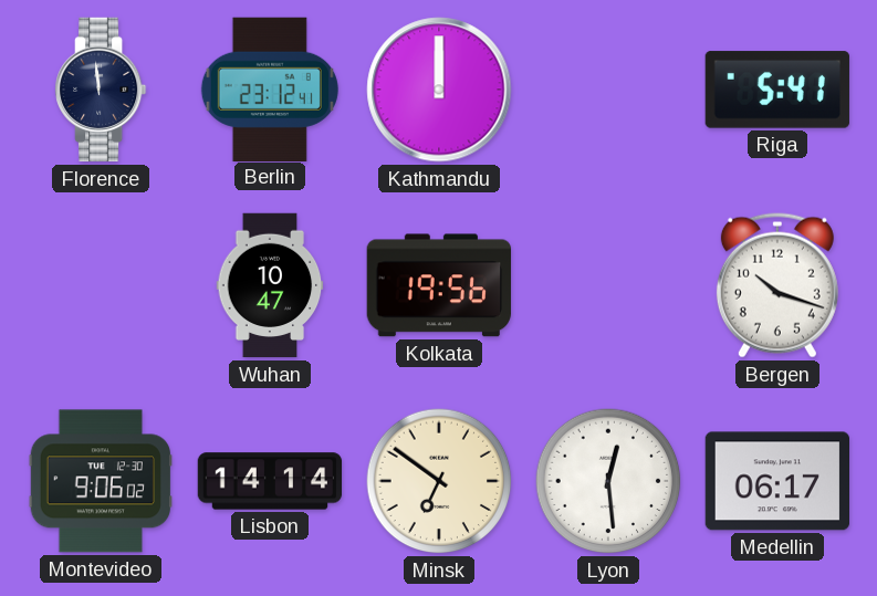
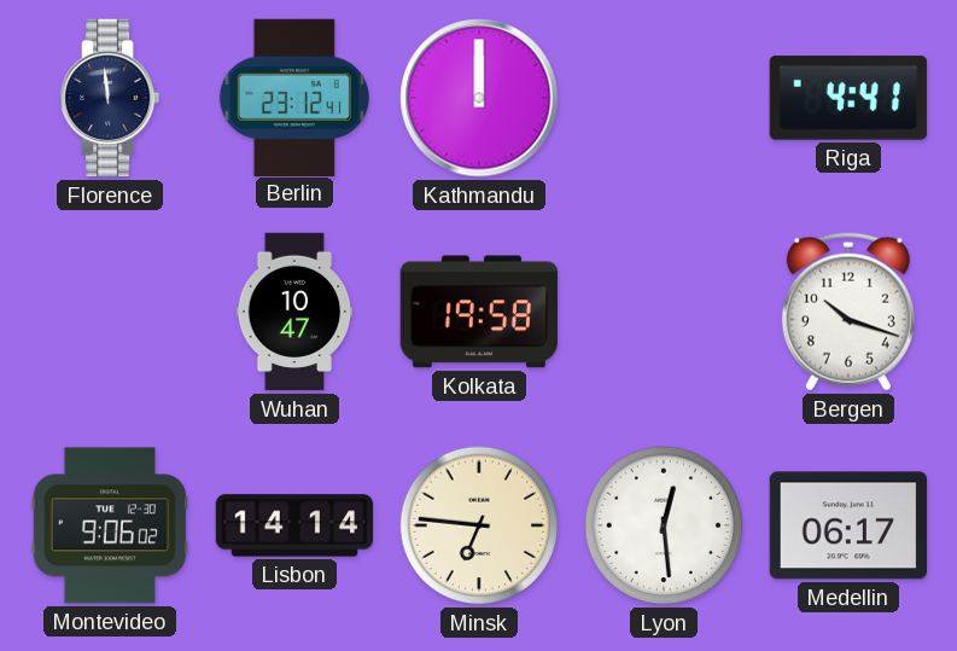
Riga: 5:41 -> 4:41 (848, 98)
Kolkata: 19:56 -> 19:58 (478, 312)
Minsk: 6:51 -> 6:46 (479, 525)
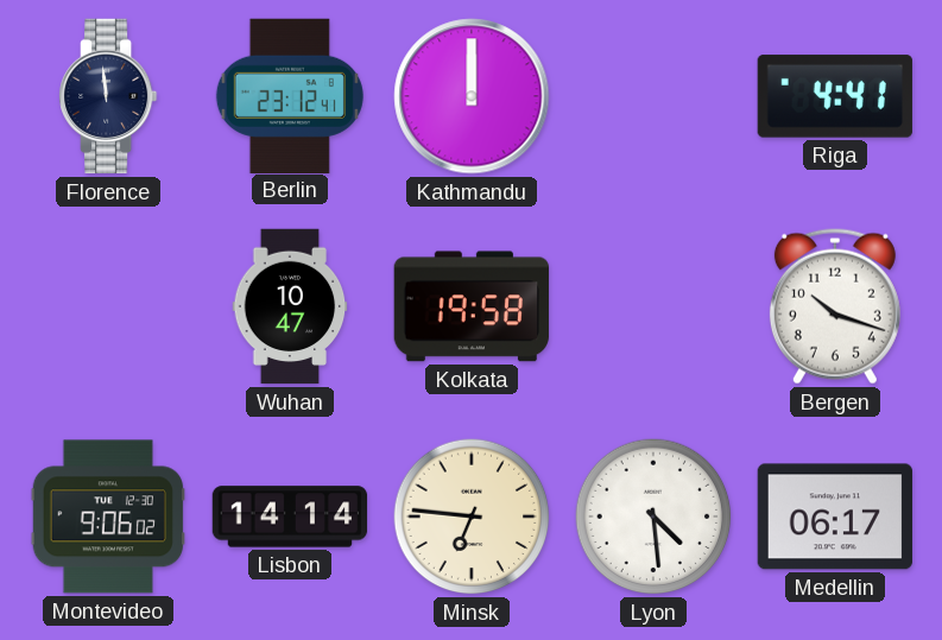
Lyon: 12:29 -> 4:29 (653, 517)
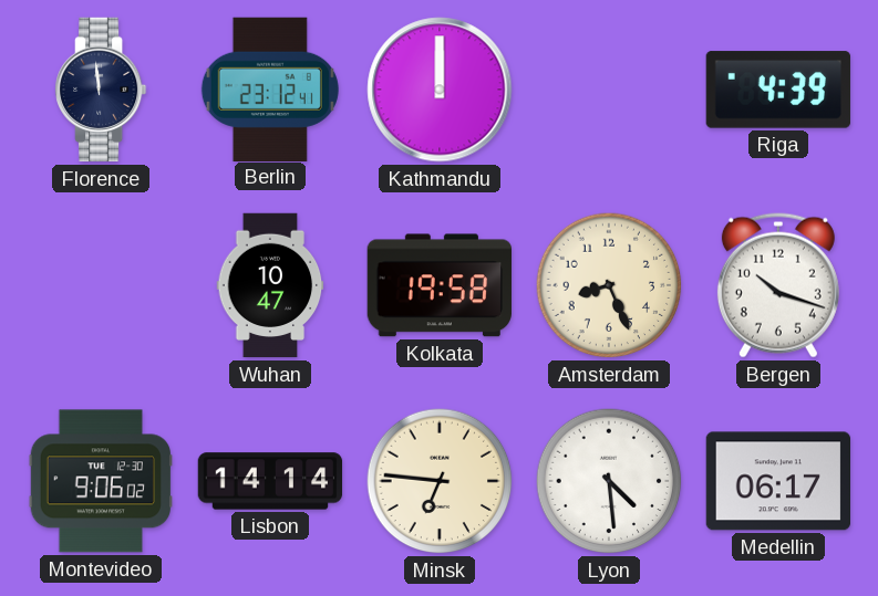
Riga: 4:41 -> 4:39 (778, 90)
Amsterdam: none -> 8:26 (609, 285)
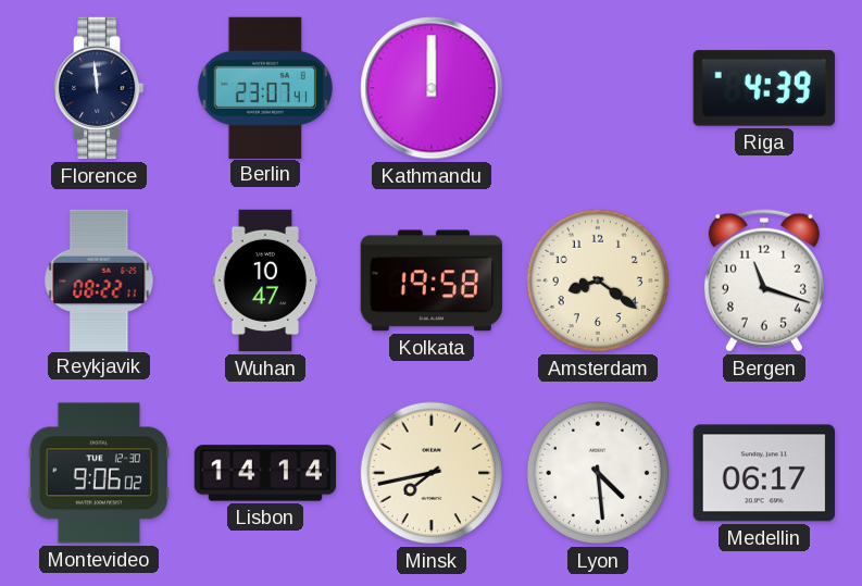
Berlin: 23:12 -> 23:07 (265, 87)
Reykjavik: none -> 08:22 (99, 279)
Amsterdam: 8:26 -> 8:21 (598, 280)
Bergen: 10:18 -> 11:18 (764, 280)
Minsk: 6:46 -> 7:43 (432, 473)
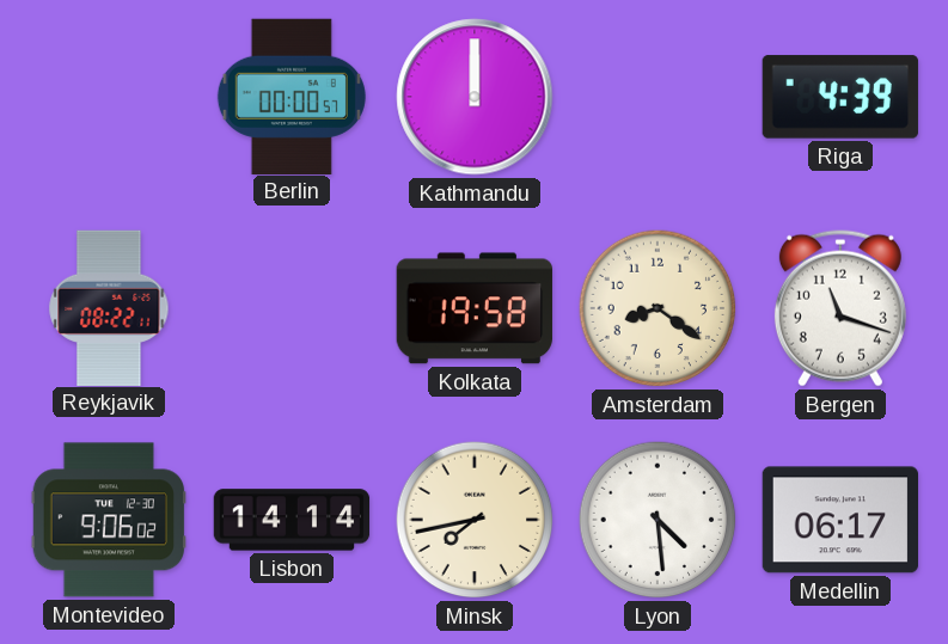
Florence: 11:59 -> none (100, 88)
Berlin: 23:07 -> 00:00 (292, 96)
Wuhan: 10:47 -> none (265, 280)
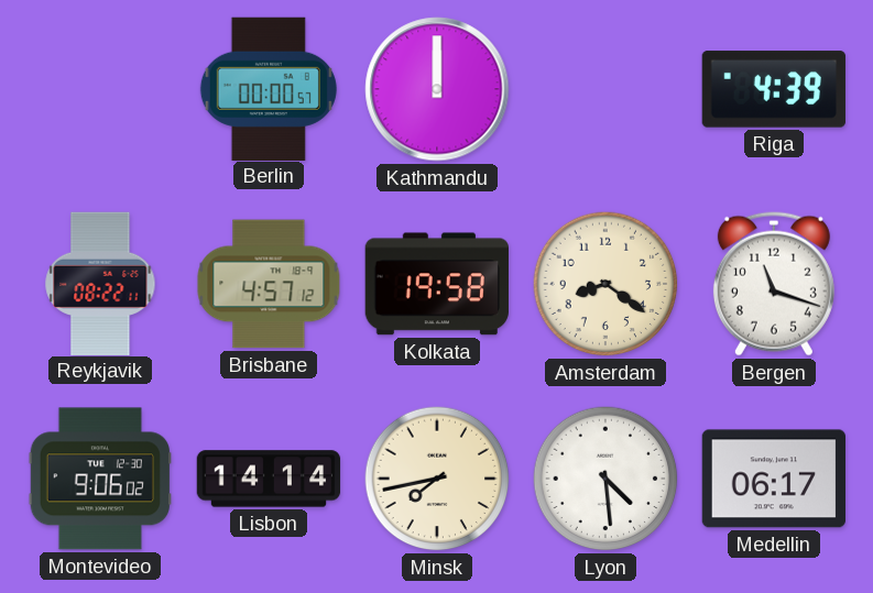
Brisbane: none -> 4:57 (269, 284)
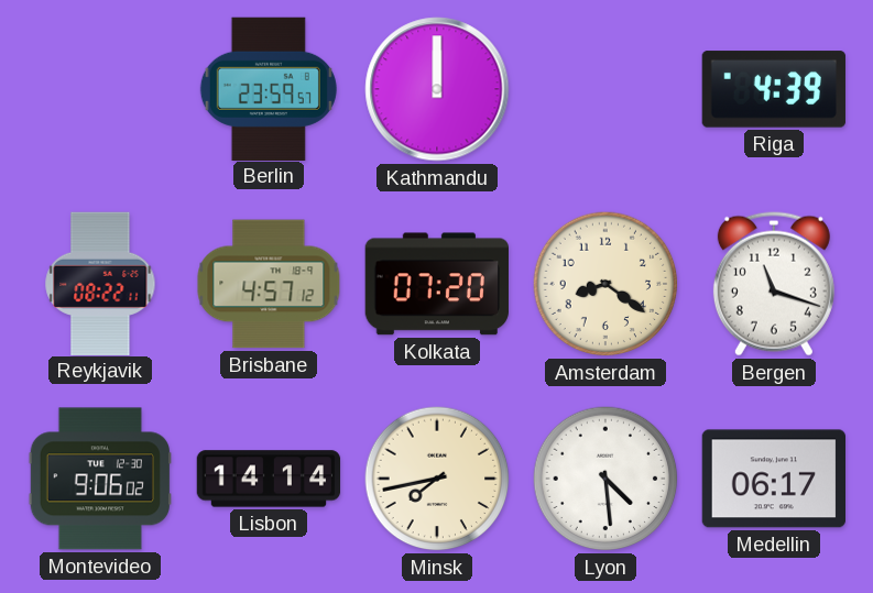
Berlin: 00:00 -> 23:59 (269, 88)
Kolkata: 19:58 -> 07:20 (436, 284)
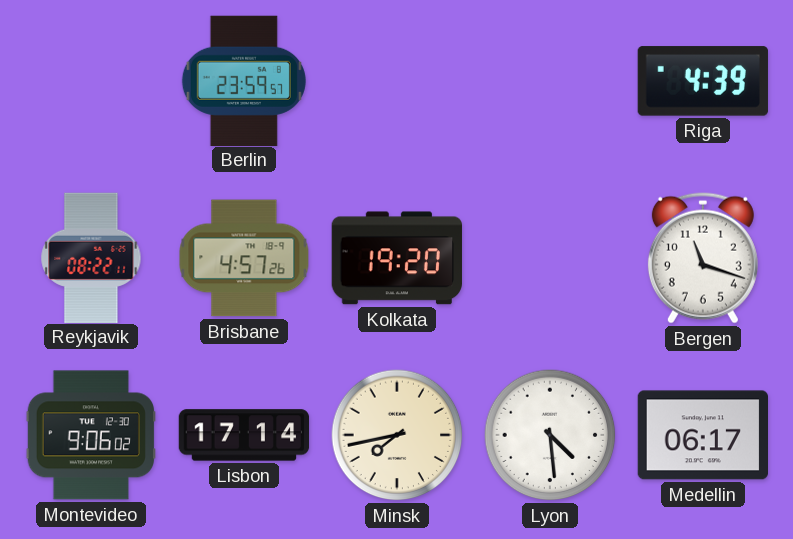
Kathmandu: 12:00 -> none (437, 89)
Brisbane: 4:57:12 -> 4:57:26 (244, 258)
Kolkata: 07:20 -> 19:20 (396, 258)
Amsterdam: 8:21 -> none (605, 284)
Lisbon: 14:14 -> 17:14 (244, 435)
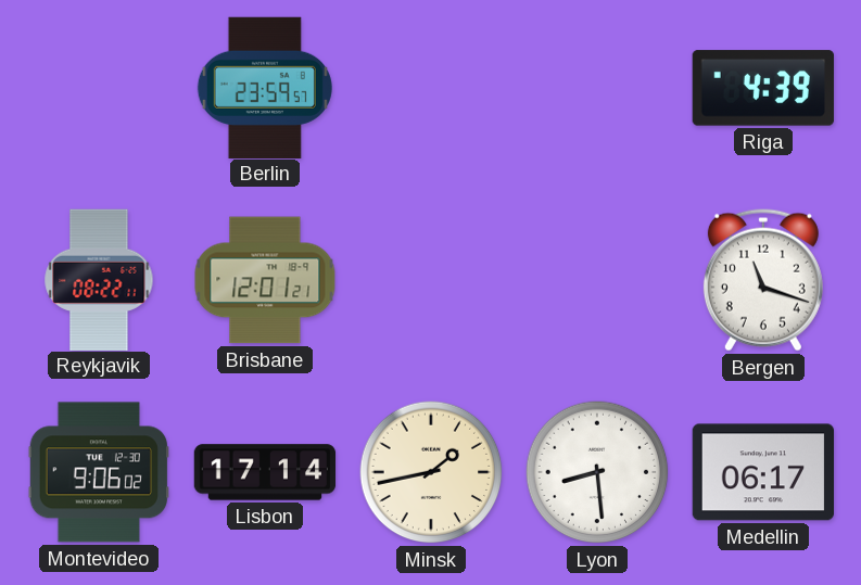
Brisbane: 4:57 -> 12:01 (265, 280)
Kolkata: 19:20 -> none (396, 258)
Minsk: 7:43 -> 1:43 (431, 472)
Lyon: 4:29 -> 8:29 (597, 472)
